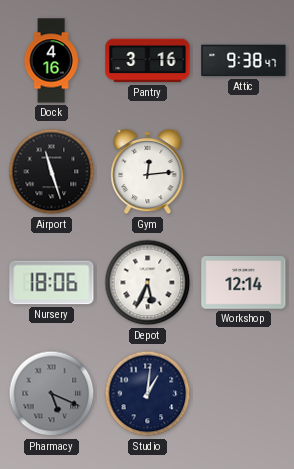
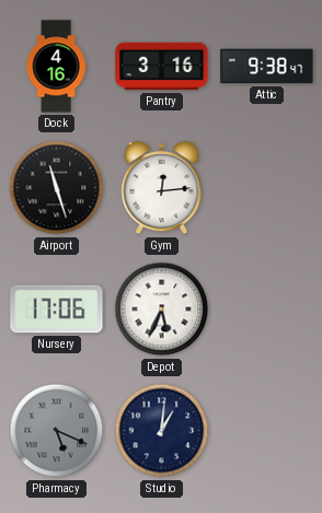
Nursery: 18:06 -> 17:06 (57, 310)
Workshop: 12:14 -> none (244, 283)
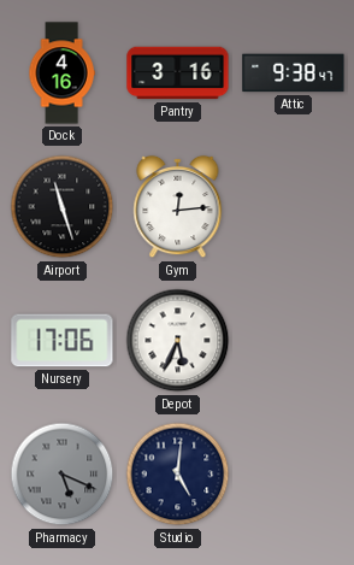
Studio: 1:01 -> 5:01 (178, 475)
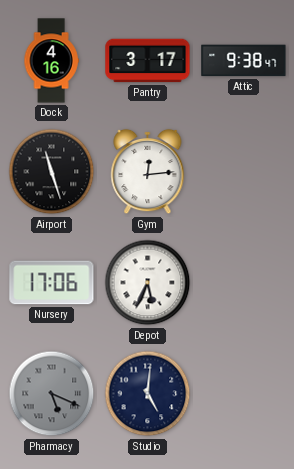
Pantry: 3:16 -> 3:17 (148, 61)
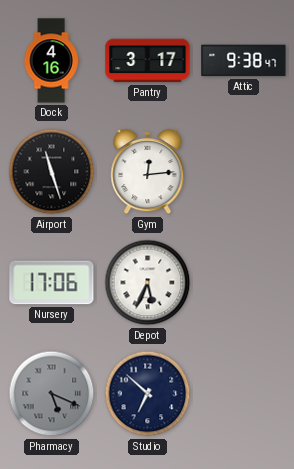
Studio: 5:01 -> 6:52 (148, 394)
